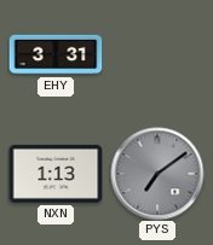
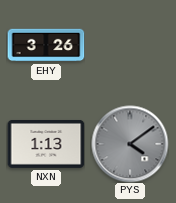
EHY: 3:31 -> 3:26 (46, 45)
PYS: 7:09 -> 4:09 (130, 144)
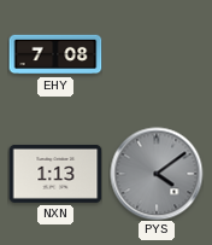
EHY: 3:26 -> 7:08 (55, 54)
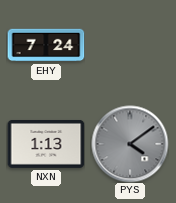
EHY: 7:08 -> 7:24 (46, 45)
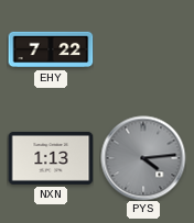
EHY: 7:24 -> 7:22 (51, 49)
PYS: 4:09 -> 4:14 (143, 158)
